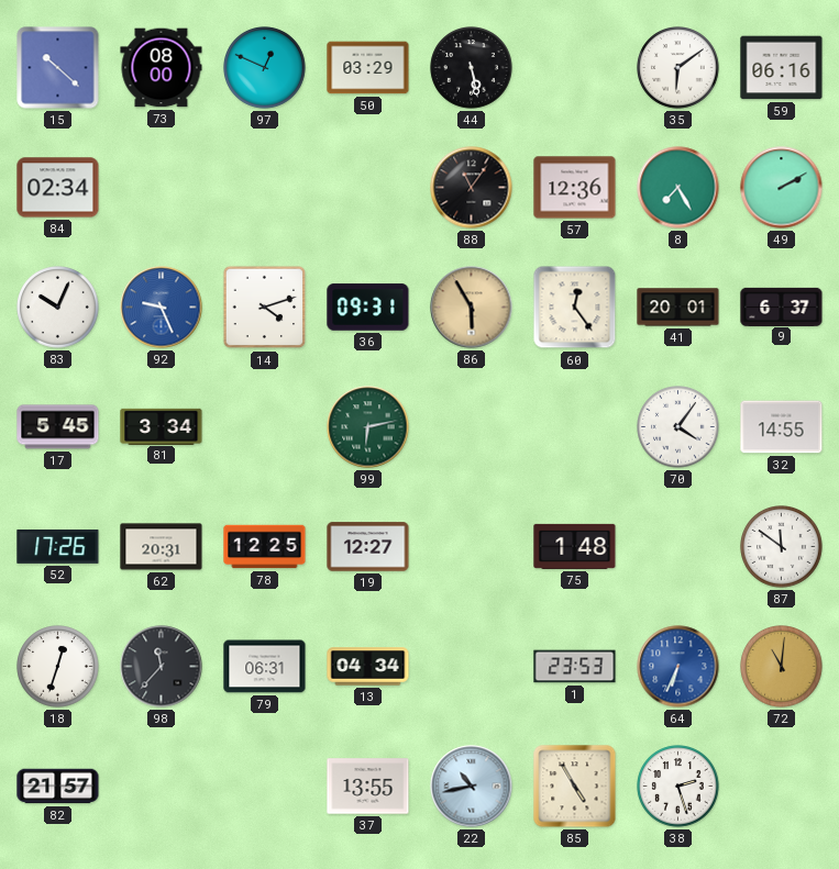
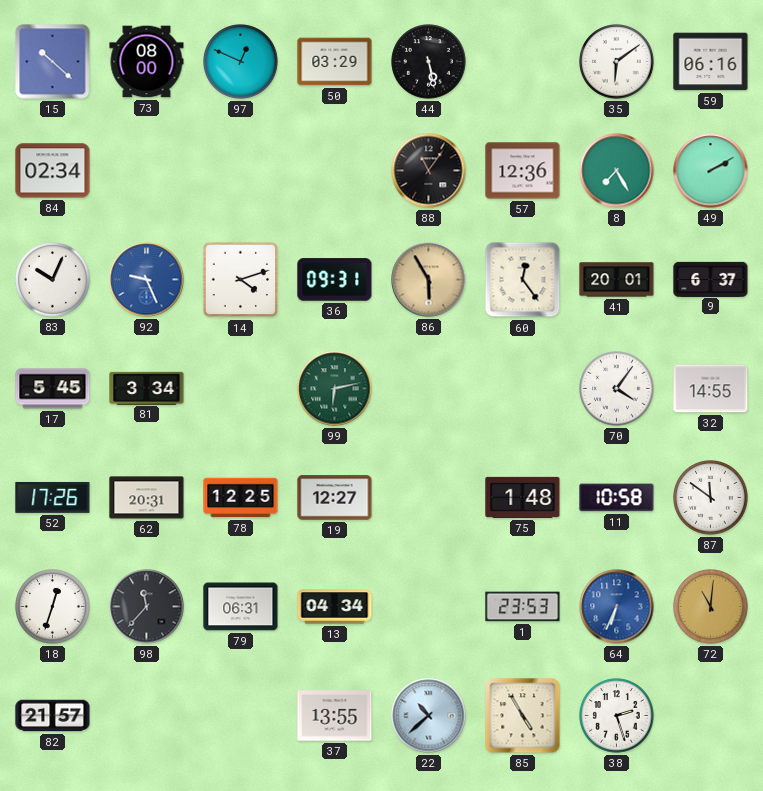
11: none -> 10:58 (617, 498)
22: 10:43 -> 10:38 (429, 716)
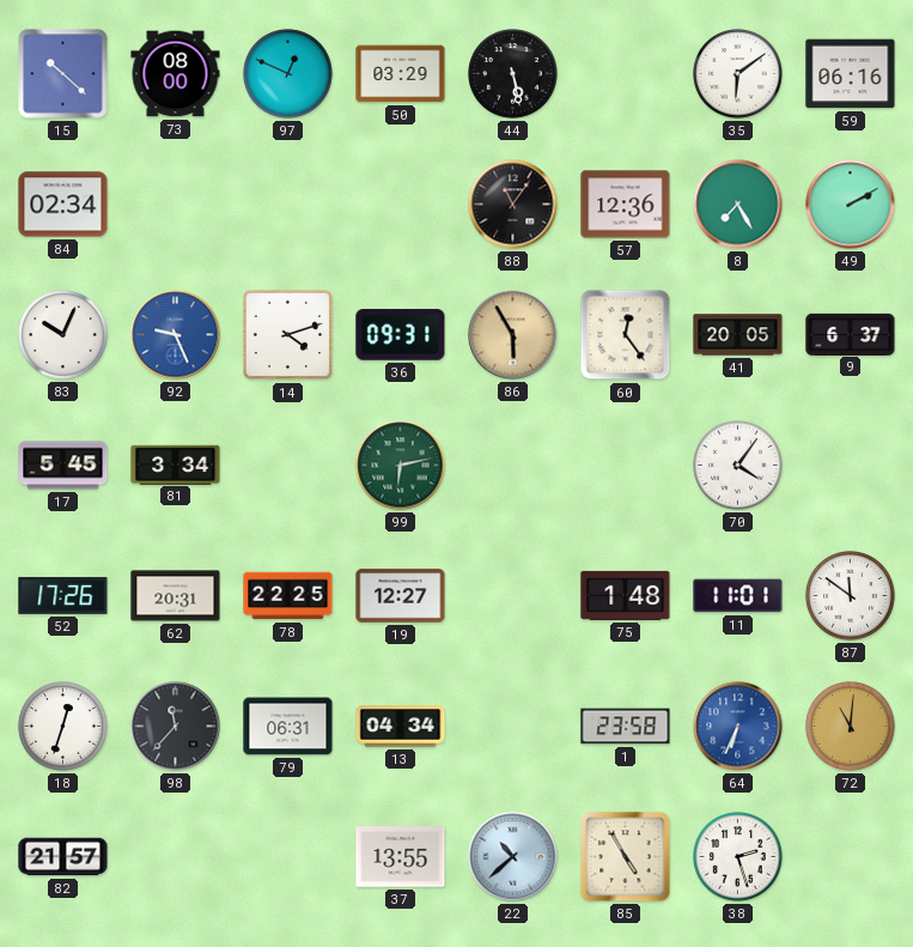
41: 20:01 -> 20:05 (738, 335)
32: 14:55 -> none (711, 389)
78: 12:25 -> 22:25 (288, 596)
11: 10:58 -> 11:01 (738, 596)
1: 23:53 -> 23:58 (626, 727)
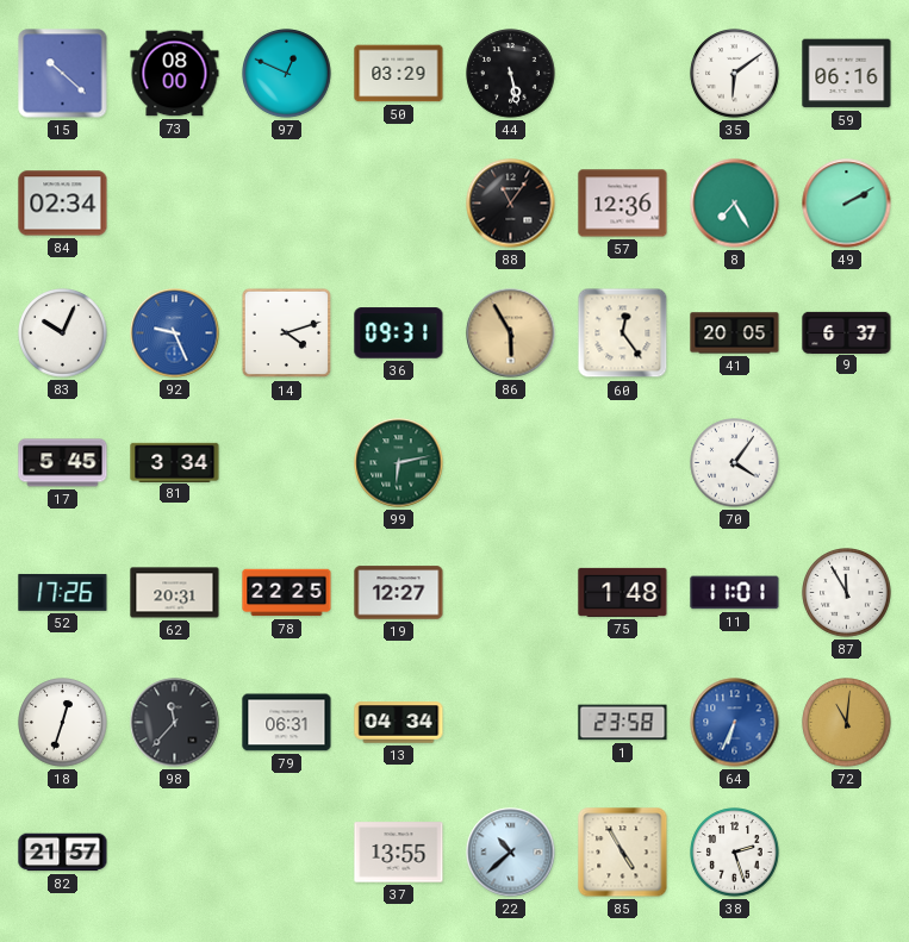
87: 11:51 -> 11:55 (847, 593)
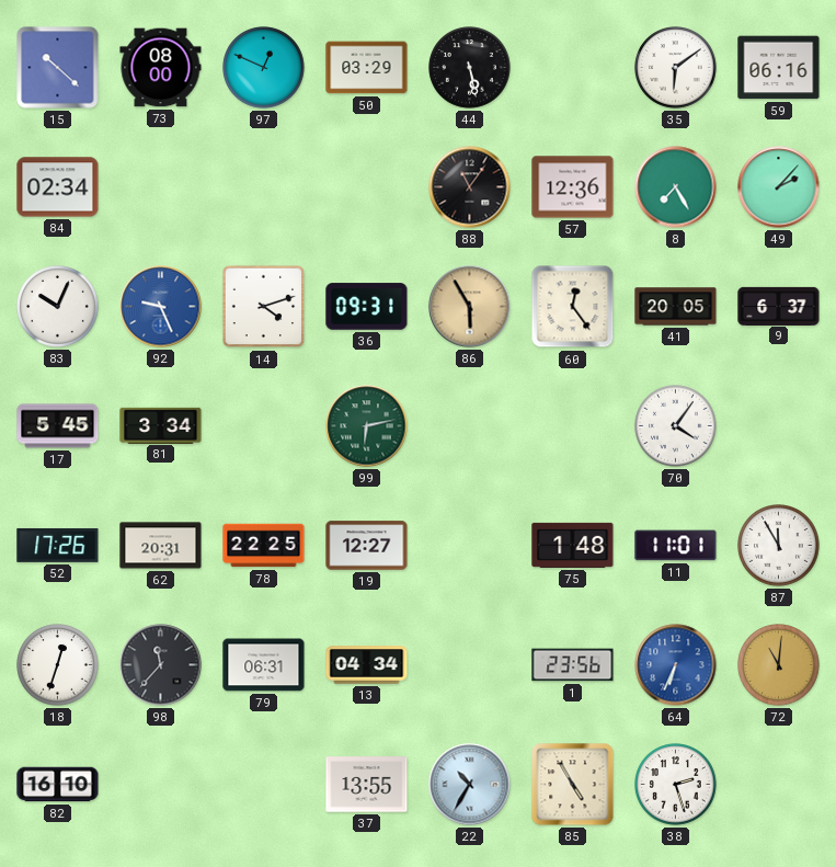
49: 2:10 -> 2:07 (779, 187)
1: 23:58 -> 23:56 (573, 665)
82: 21:57 -> 16:10 (58, 785)
22: 10:38 -> 10:35 (470, 785)
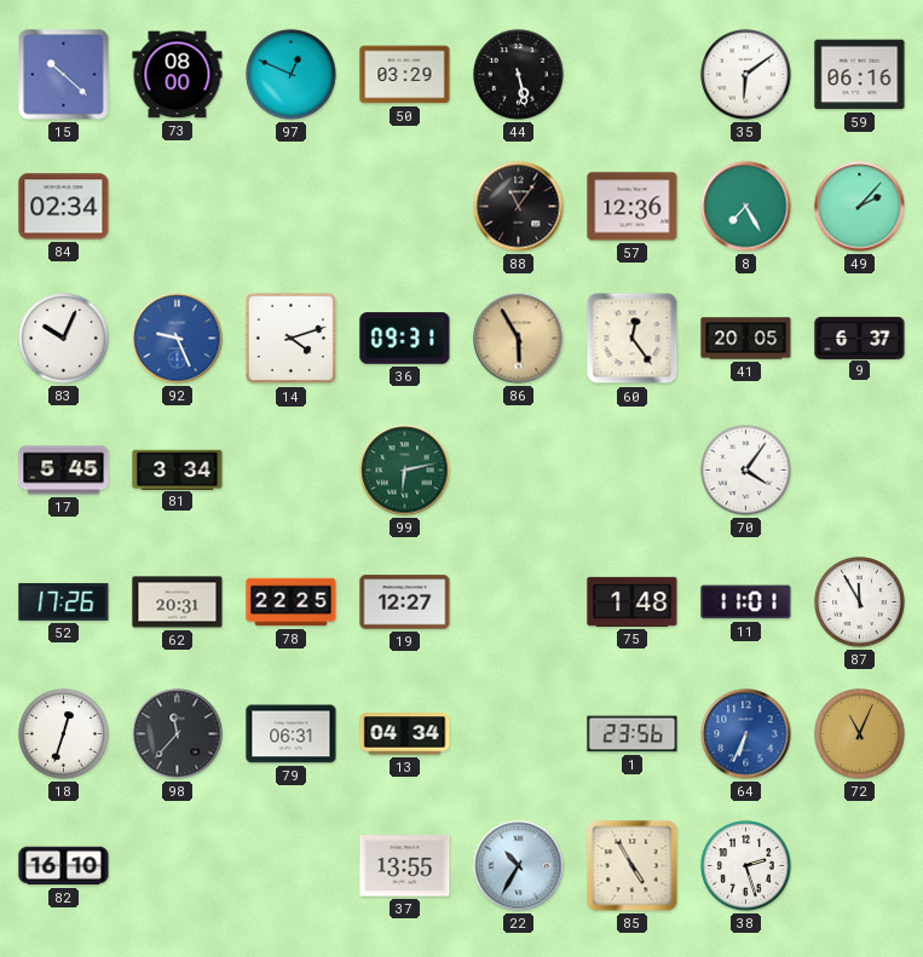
72: 11:01 -> 11:04 (860, 734)
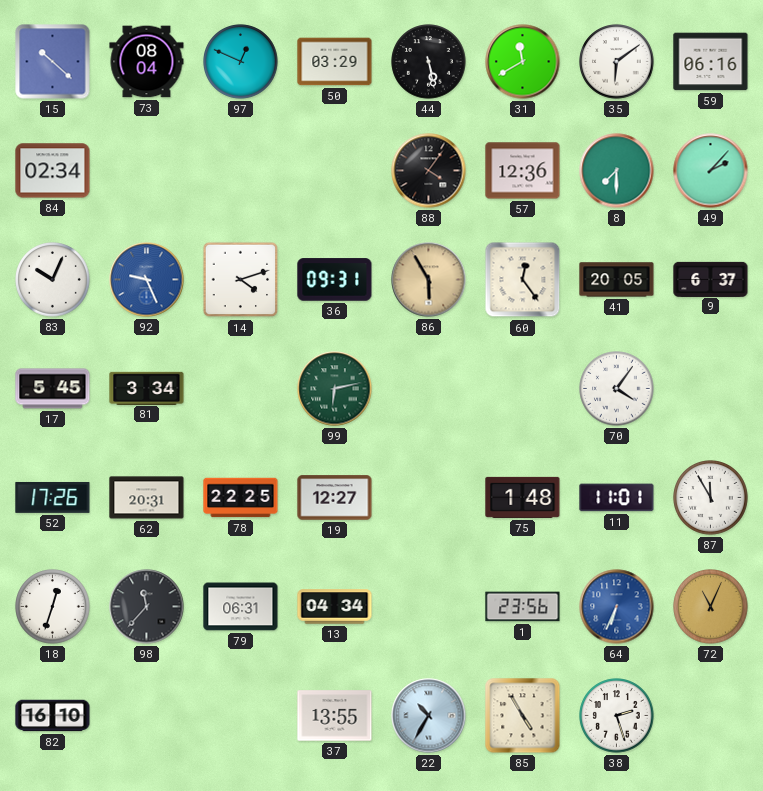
73: 08:00 -> 08:04 (147, 62)
31: none -> 11:40 (523, 62)
88: 11:06 -> 4:06 (429, 171)
8: 7:25 -> 7:30 (617, 171)
